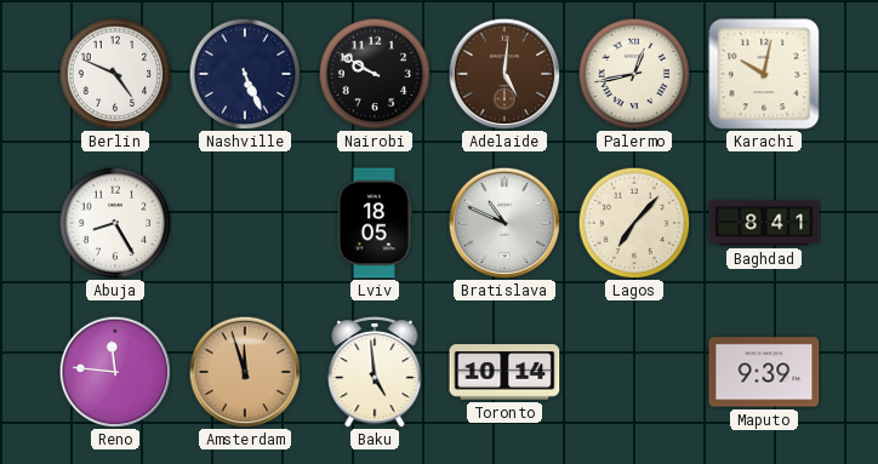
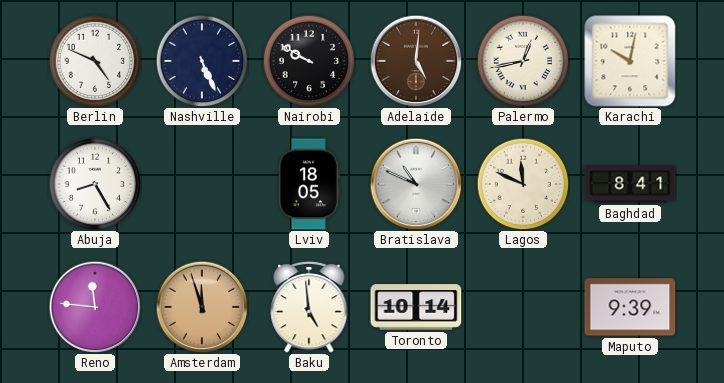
Lagos: 7:07 -> 11:49 (523, 184)
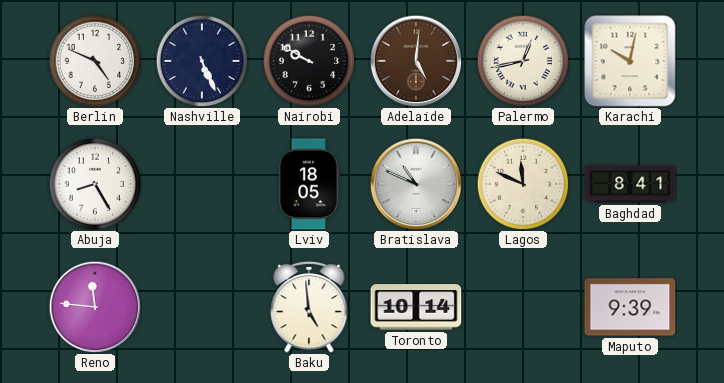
Amsterdam: 11:57 -> none (202, 307)
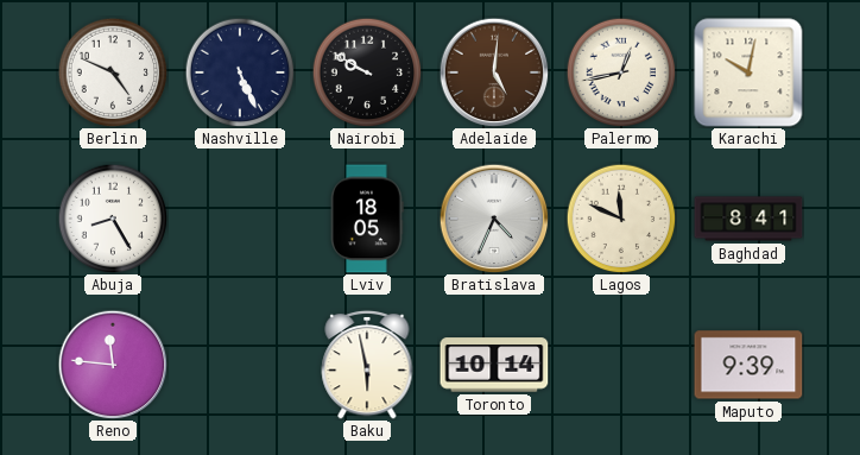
Bratislava: 10:49 -> 4:34 (494, 219)
Baku: 4:59 -> 5:58 (367, 365)
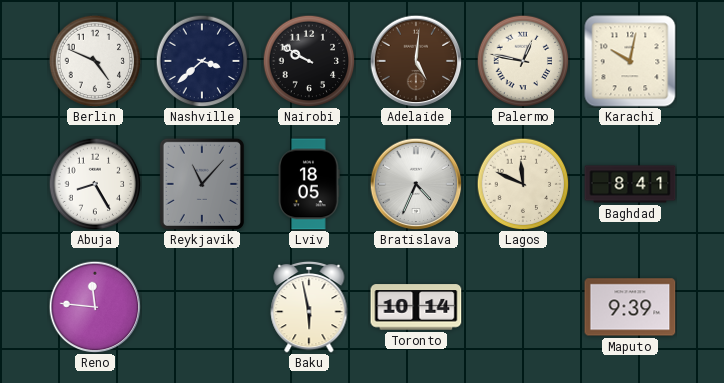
Nashville: 5:26 -> 3:38 (202, 61)
Palermo: 12:43 -> 12:47 (523, 61)
Reykjavik: none -> 11:07 (202, 184)
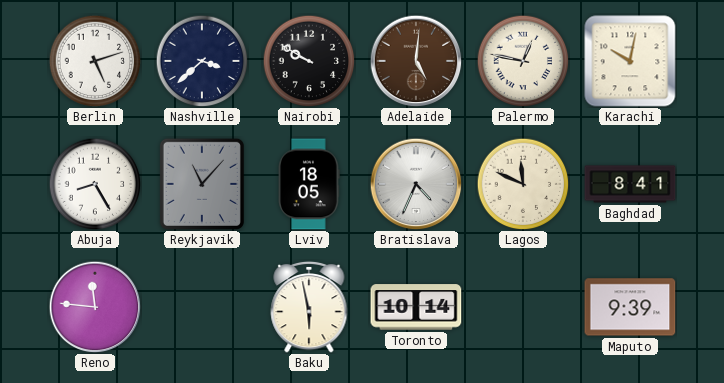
Berlin: 4:49 -> 5:12 (95, 61)
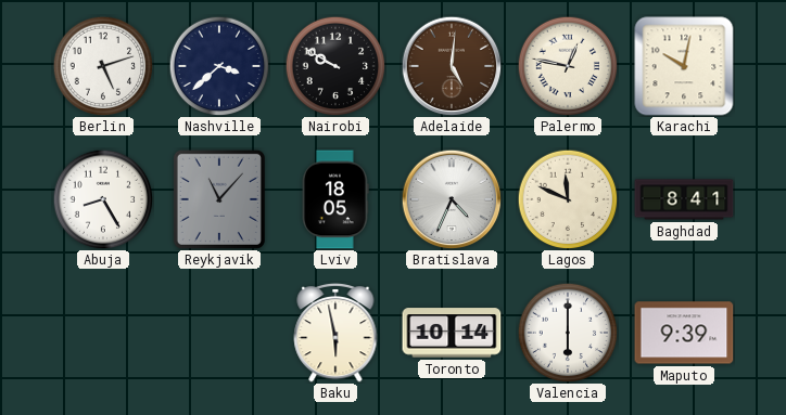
Reno: 11:46 -> none (95, 307)
Valencia: none -> 6:00 (568, 333)
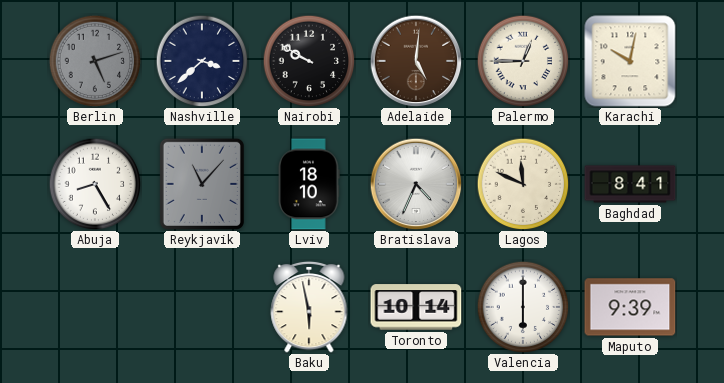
Berlin dial: white -> grey (95, 61)
Palermo: 12:47 -> 12:45 (523, 61)
Lviv: 18:05 -> 18:10 (309, 184)
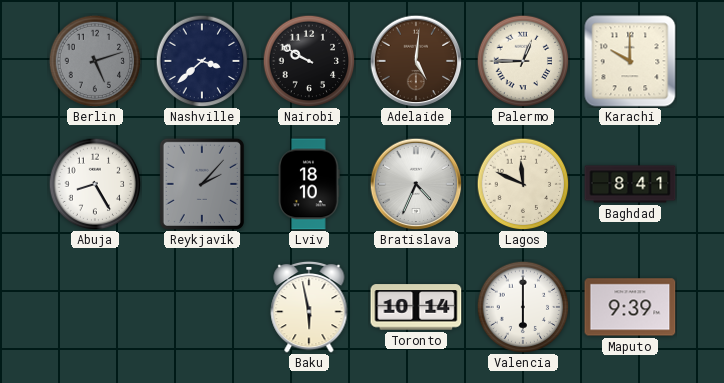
Karachi: 10:02 -> 10:00 (630, 61)
Reykjavik: 11:07 -> 2:07 (202, 184)
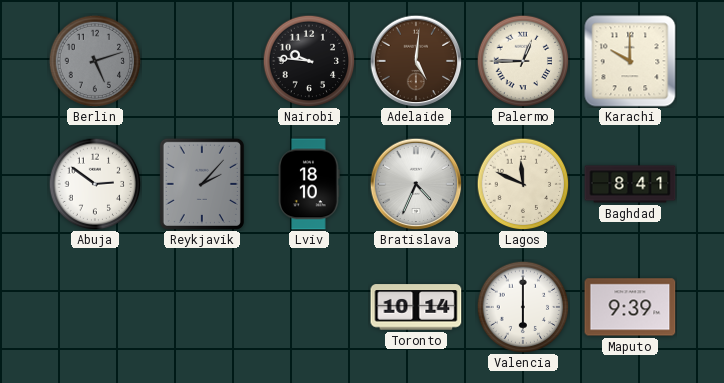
Nashville: 3:38 -> none (202, 61)
Nairobi: 9:50 -> 9:46 (309, 61)
Abuja: 8:25 -> 2:51 (95, 184)
Baku: 5:58 -> none (309, 307)
